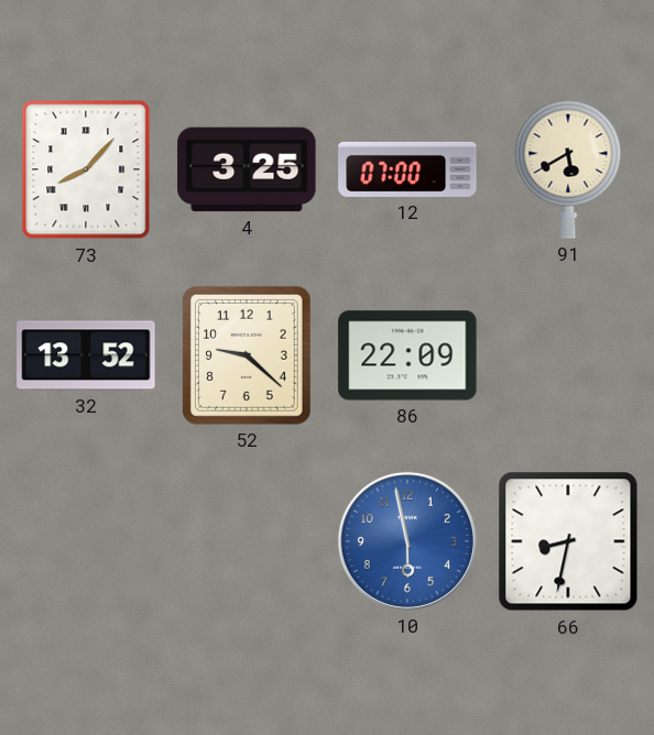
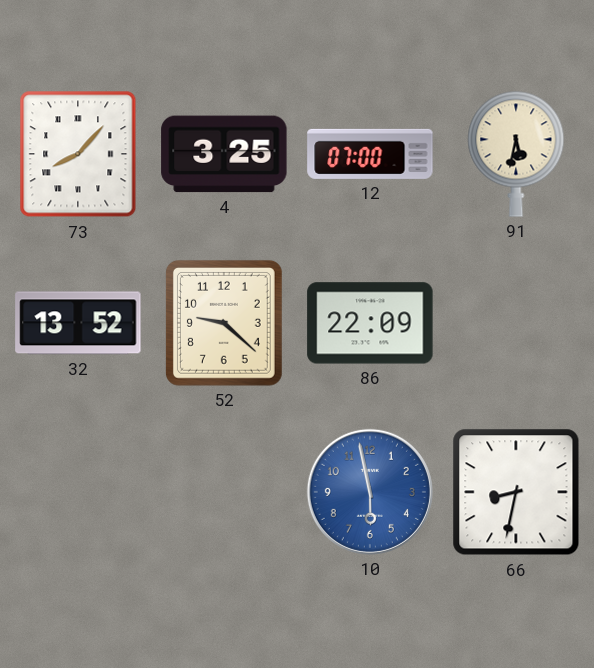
91: 5:40 -> 5:32 (516, 154)
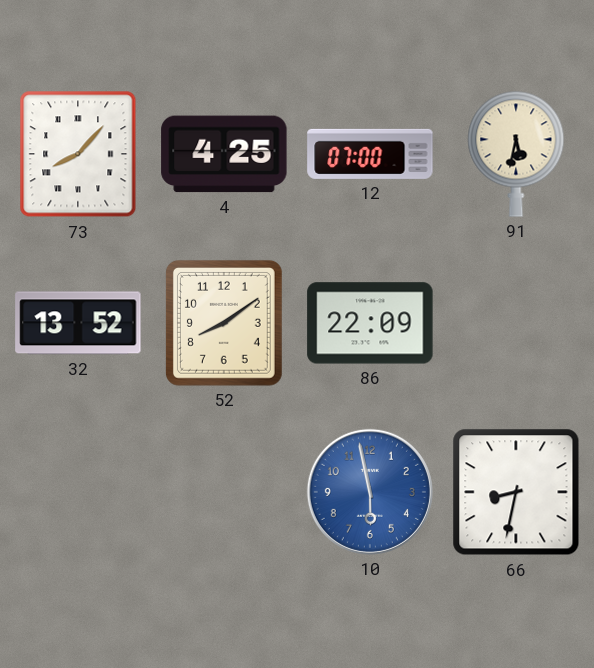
4: 3:25 -> 4:25 (224, 154)
52: 9:22 -> 8:09 (224, 323)
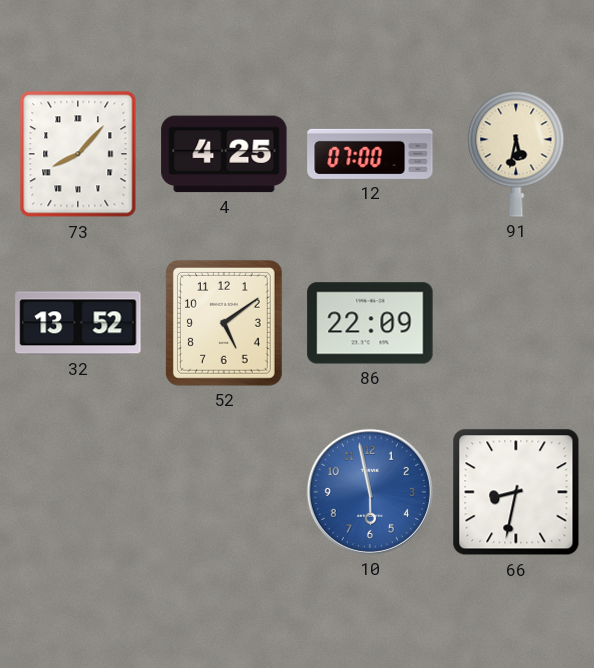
52: 8:09 -> 5:09 (224, 323)
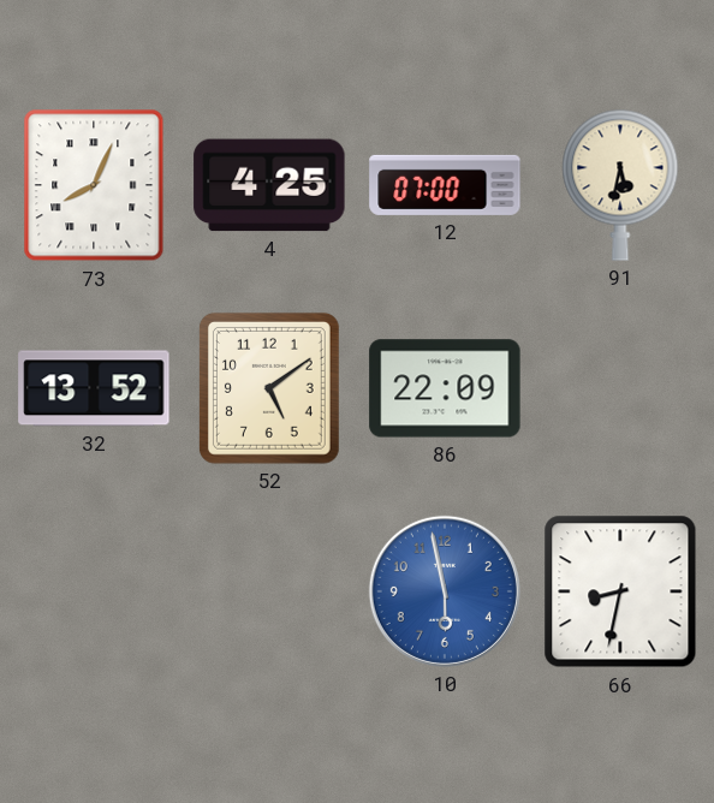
73: 8:07 -> 8:04 (94, 185)
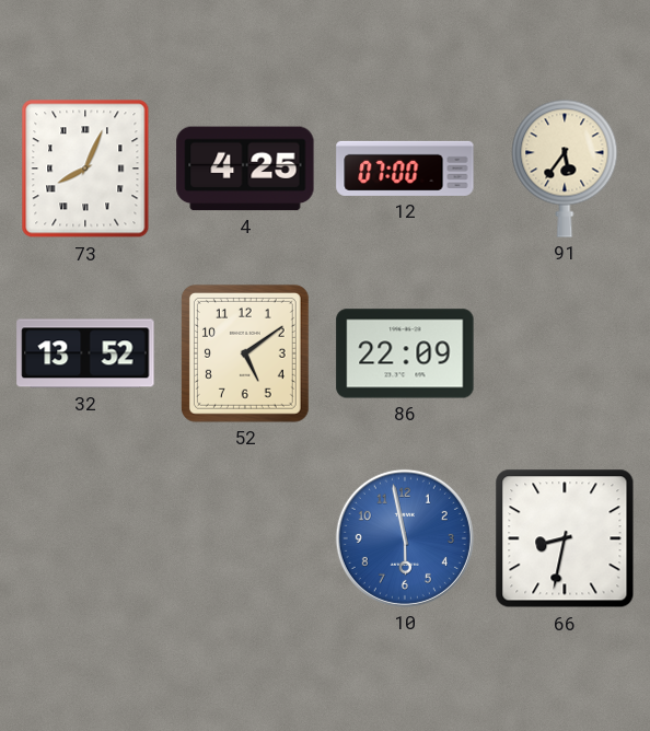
91: 5:32 -> 5:36 (565, 169)
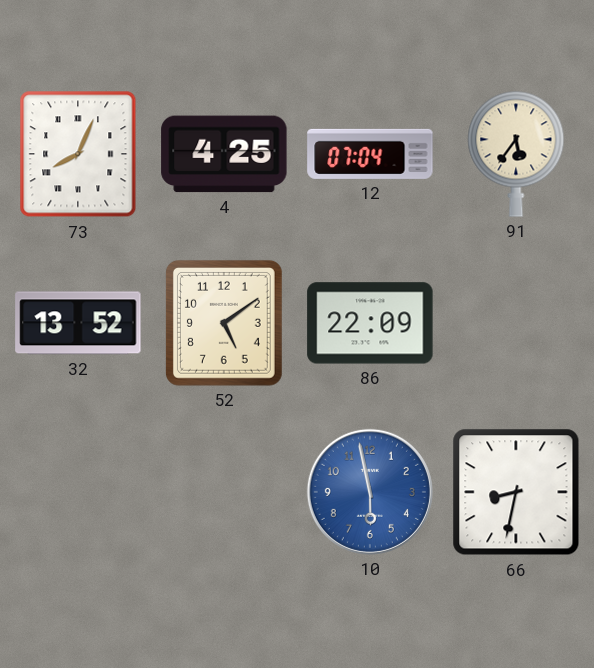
12: 07:00 -> 07:04 (370, 154)
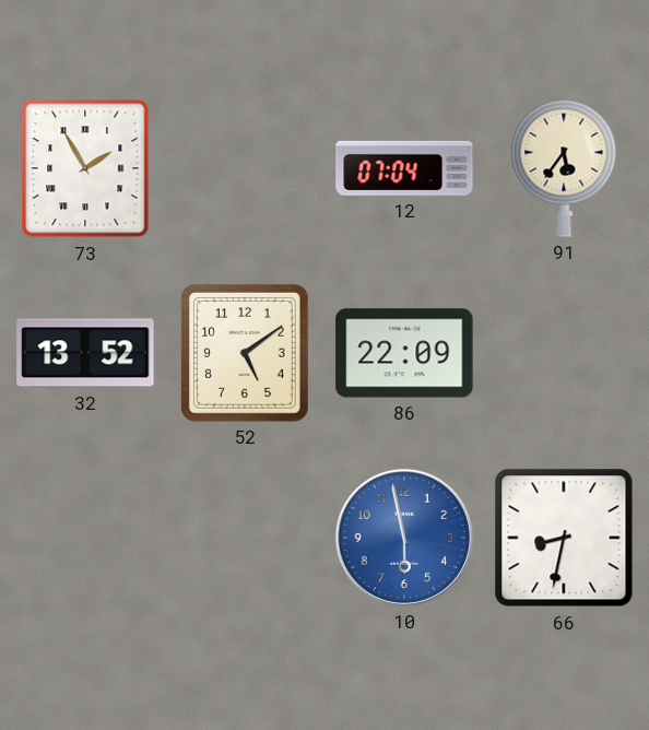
73: 8:04 -> 1:55 (85, 168)
4: 4:25 -> none (224, 154)
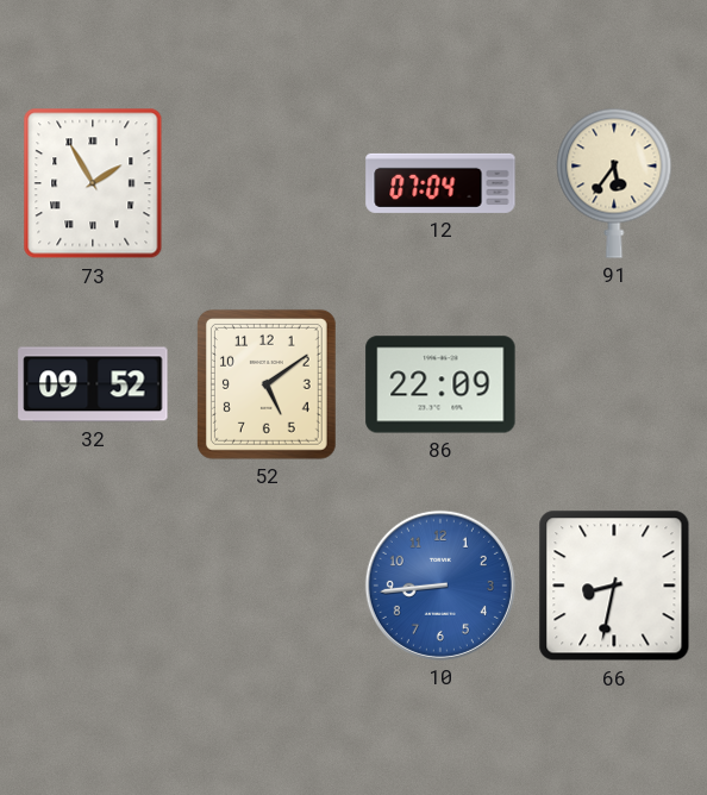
32: 13:52 -> 09:52 (93, 384)
10: 5:58 -> 8:44 (440, 586)
